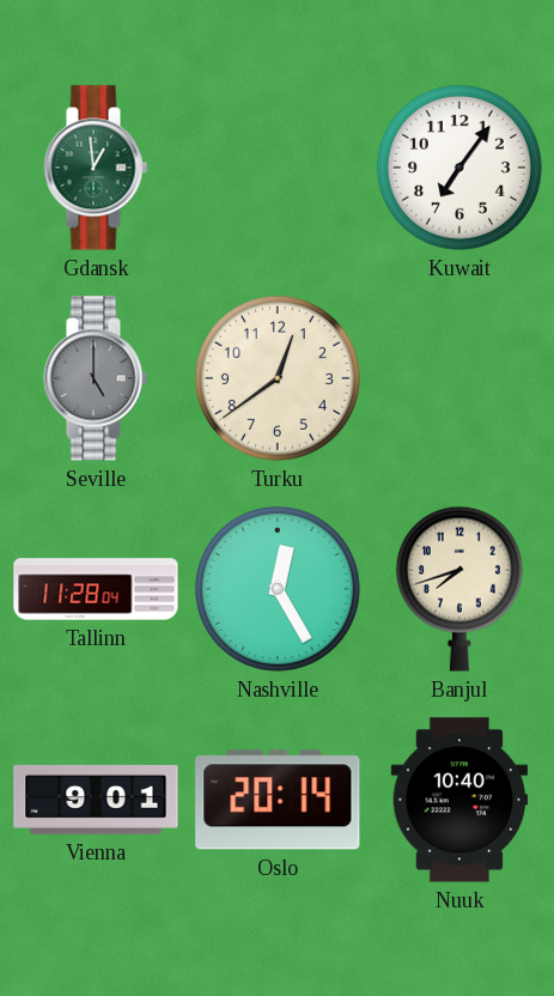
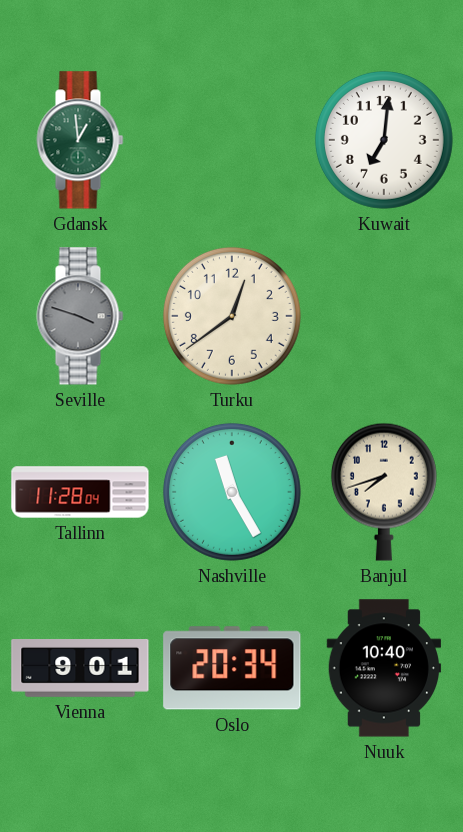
Kuwait: 7:06 -> 7:01 (384, 140)
Seville: 5:00 -> 3:48 (80, 316)
Nashville: 12:25 -> 11:25 (232, 492)
Oslo: 20:14 -> 20:34 (232, 668)
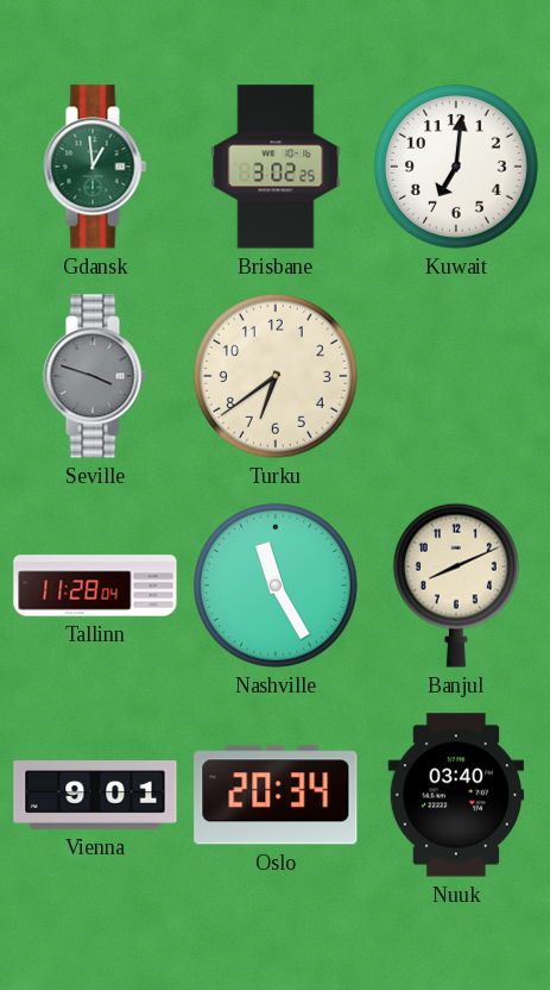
Brisbane: none -> 3:02 (276, 167)
Turku: 12:39 -> 6:39 (276, 376)
Banjul: 7:42 -> 8:11 (456, 585)
Nuuk: 10:40 -> 03:40 (456, 795)
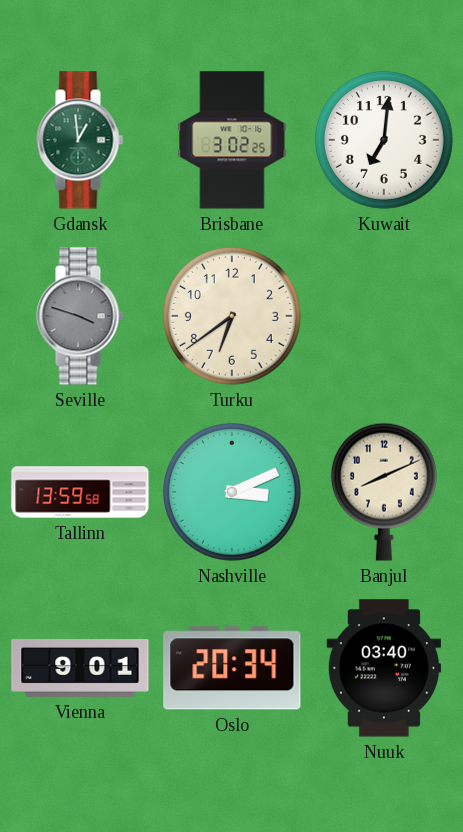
Tallinn: 11:28 -> 13:59 (80, 492)
Nashville: 11:25 -> 3:11 (232, 492)
